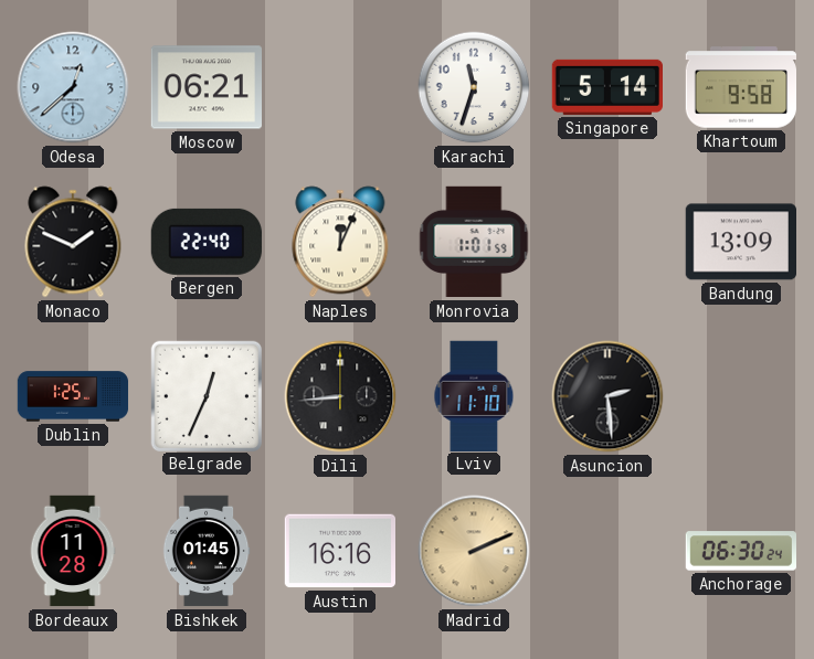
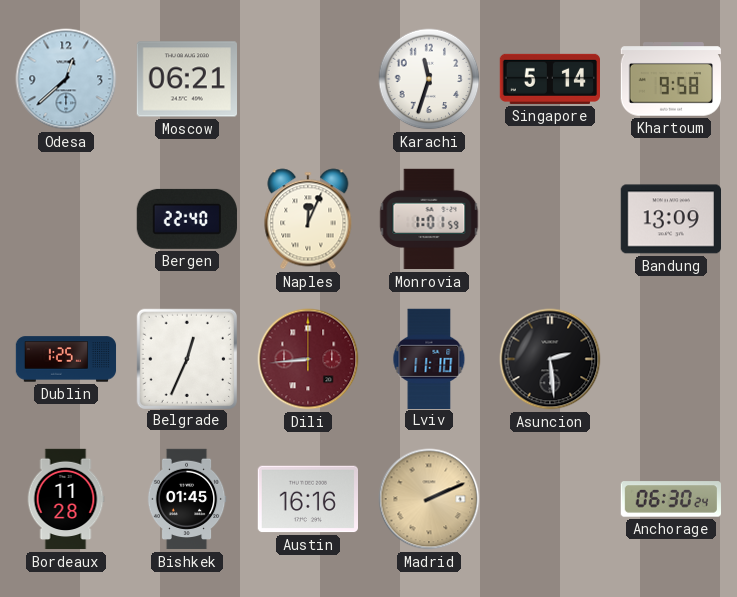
Monaco: 1:49 -> none (73, 242)
Dili dial: black -> burgundy (308, 359)
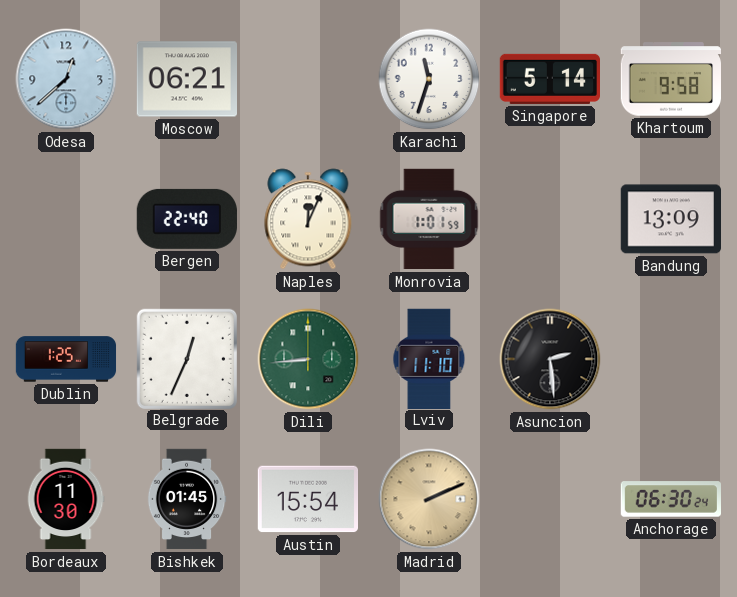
Dili dial: burgundy -> green (308, 359)
Bordeaux: 11:28 -> 11:30 (66, 499)
Austin: 16:16 -> 15:54 (307, 499)
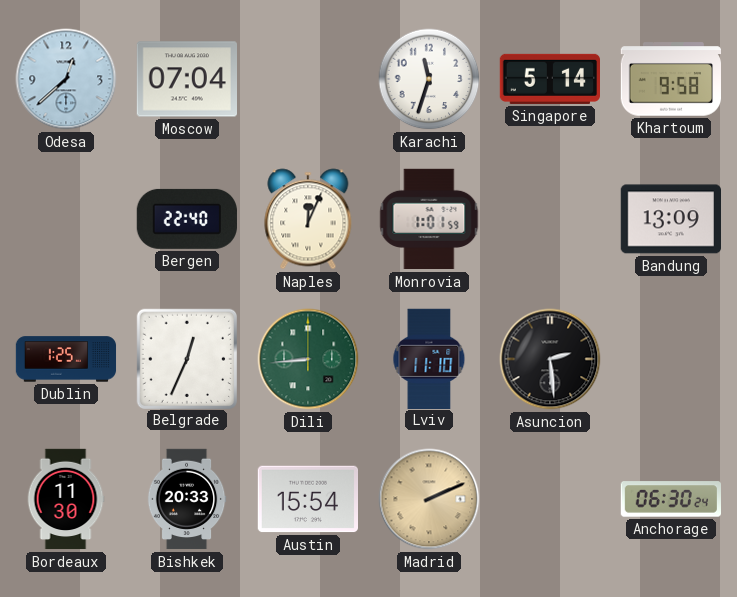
Moscow: 06:21 -> 07:04 (186, 79)
Bishkek: 01:45 -> 20:33 (187, 499)
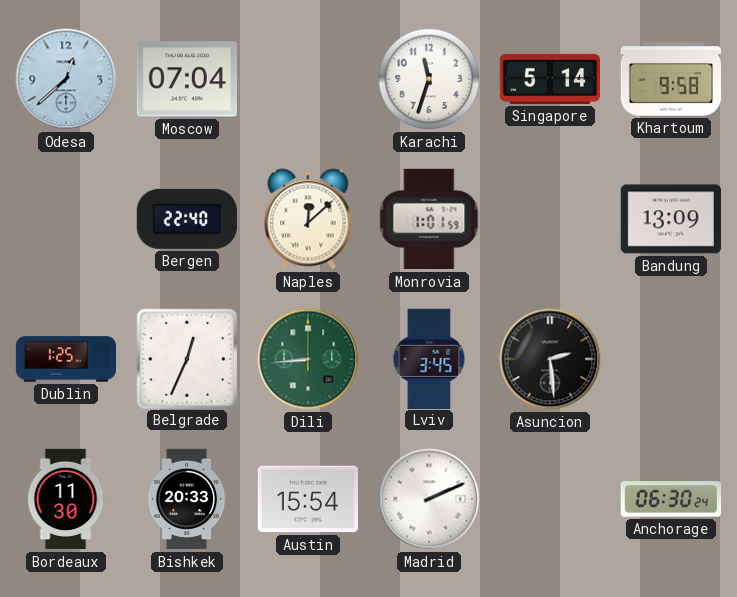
Naples: 12:04 -> 12:08 (308, 219)
Lviv: 11:10 -> 3:45 (429, 358)
Madrid dial: champagne -> white (429, 499)
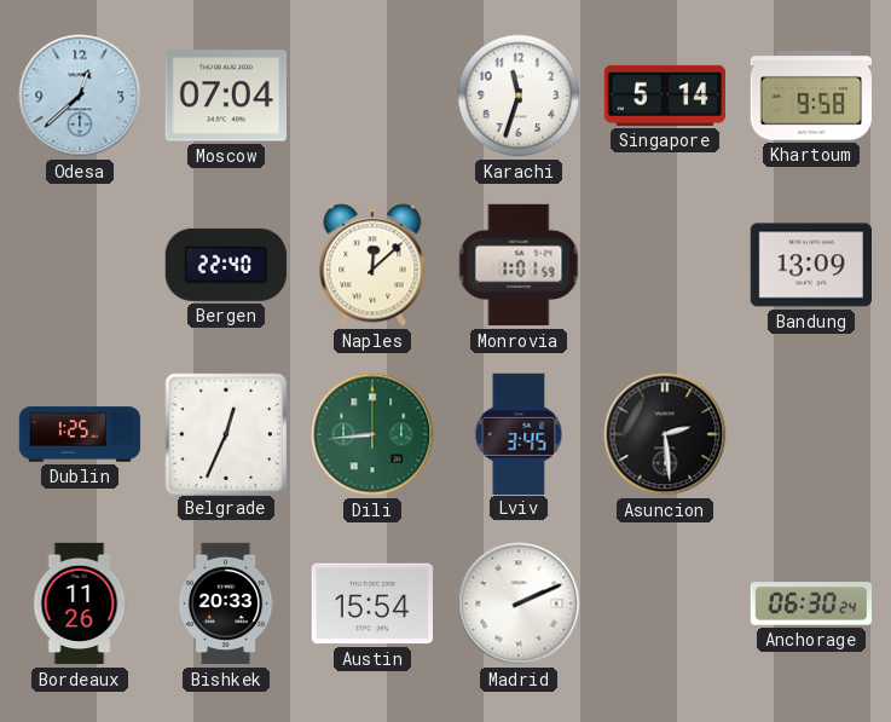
Bordeaux: 11:30 -> 11:26 (80, 603)
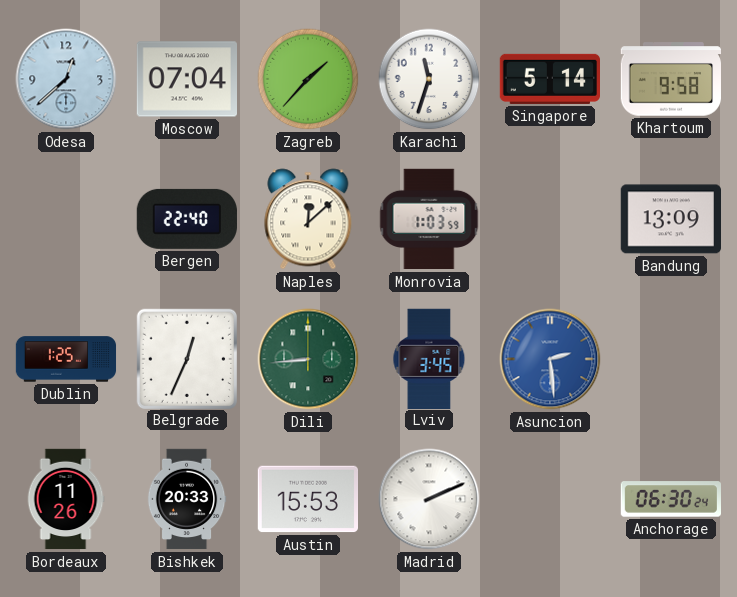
Zagreb: none -> 1:37 (308, 79)
Monrovia: 1:01 -> 1:03 (429, 219)
Asuncion dial: black -> blue (550, 359)
Austin: 15:54 -> 15:53 (307, 499)
